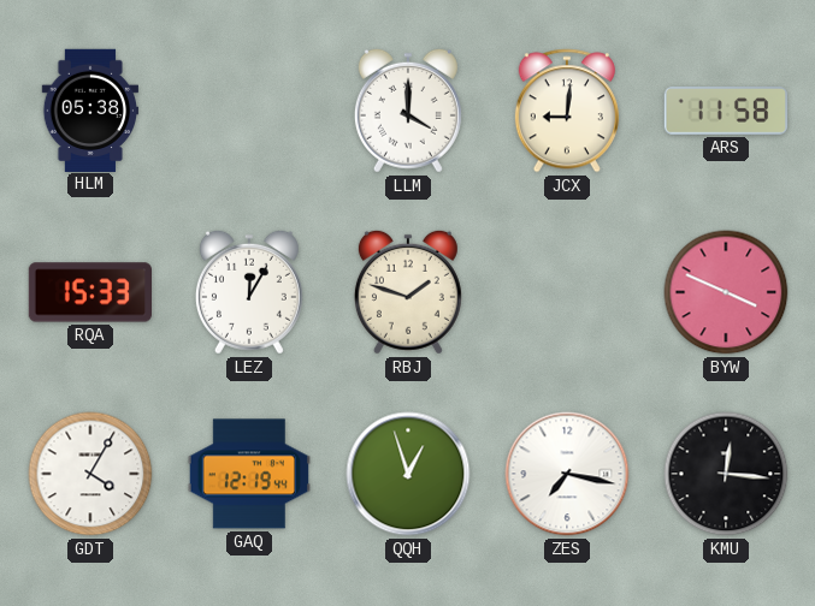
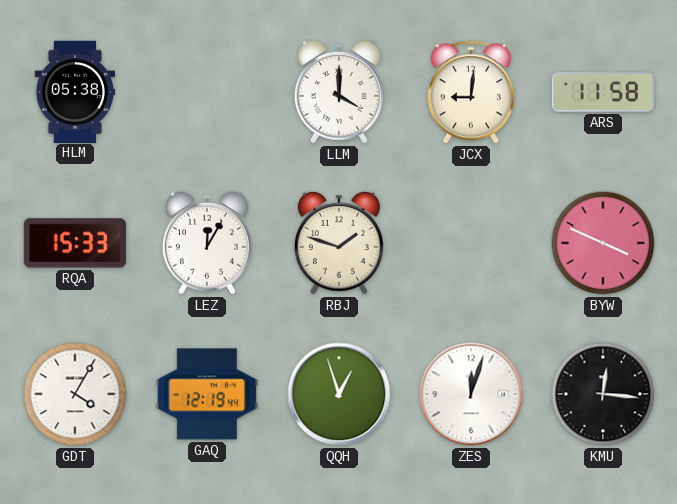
ZES: 7:17 -> 12:03 (471, 394)
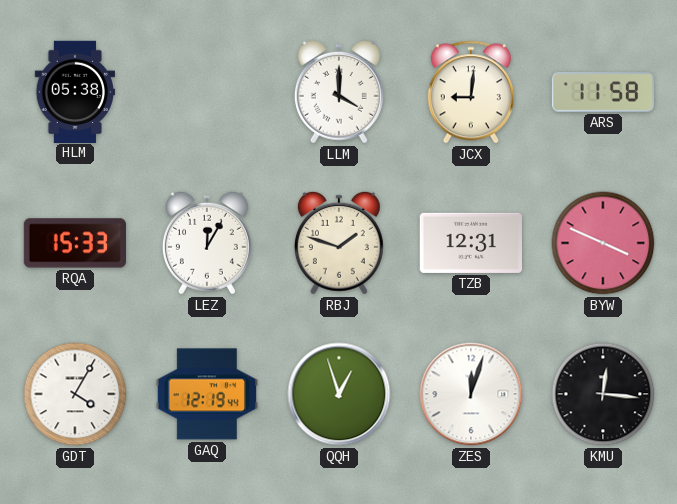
TZB: none -> 12:31 (470, 243)
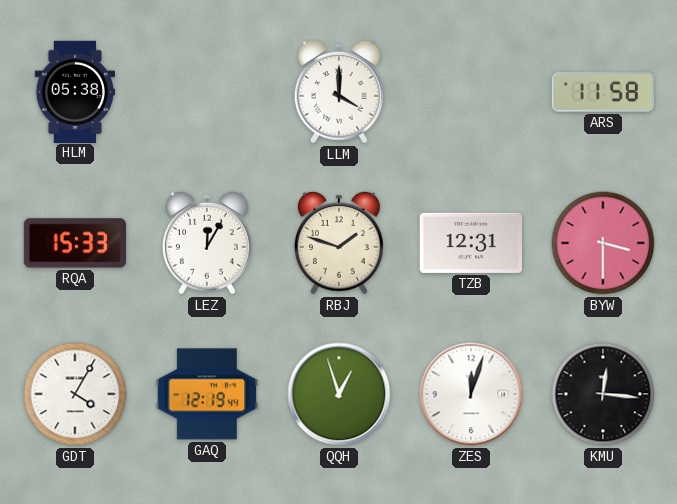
JCX: 9:01 -> none (471, 92)
BYW: 3:49 -> 3:30 (603, 243)
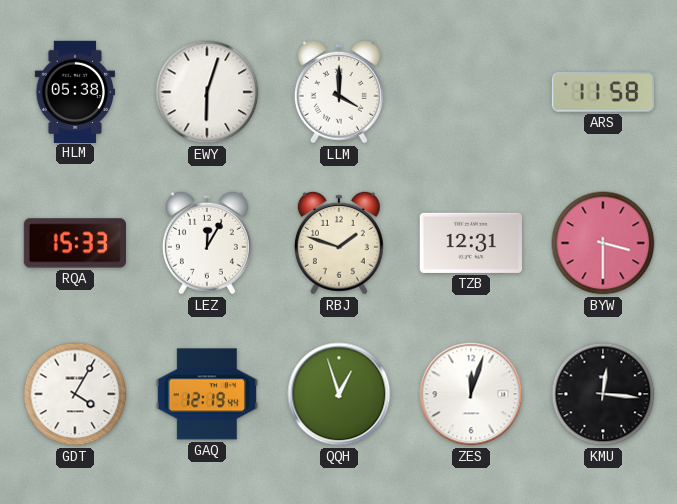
EWY: none -> 6:03 (207, 92)
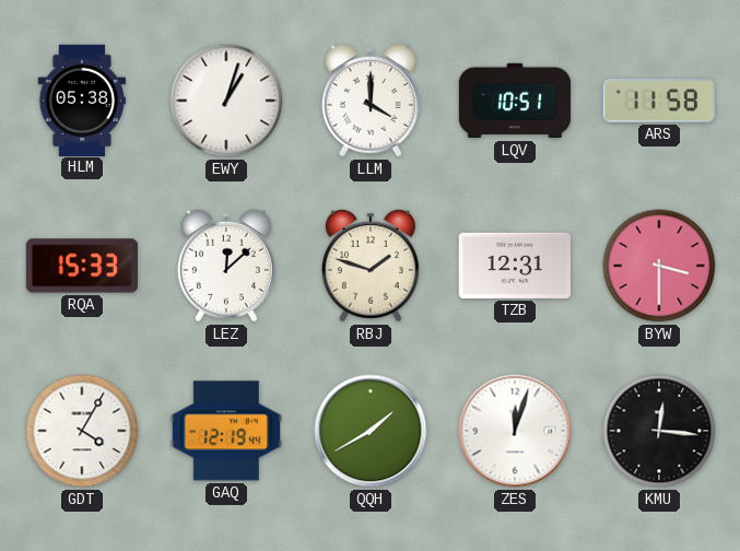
EWY: 6:03 -> 1:03 (226, 101)
LQV: none -> 10:51 (515, 101)
LEZ: 12:05 -> 12:08 (226, 266)
QQH: 12:57 -> 1:40 (371, 431)
